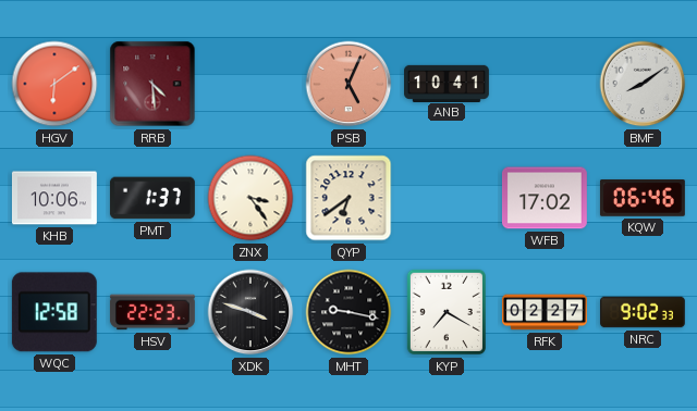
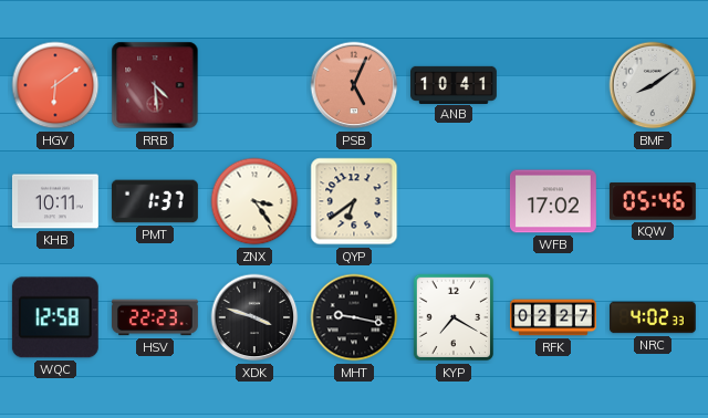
KHB: 10:06 -> 10:11 (55, 201)
KQW: 06:46 -> 05:46 (653, 201)
NRC: 9:02 -> 4:02 (654, 317)
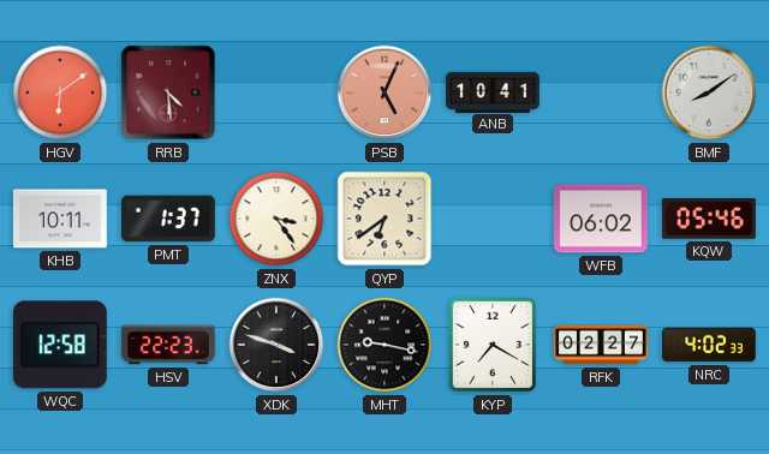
WFB: 17:02 -> 06:02 (601, 219)
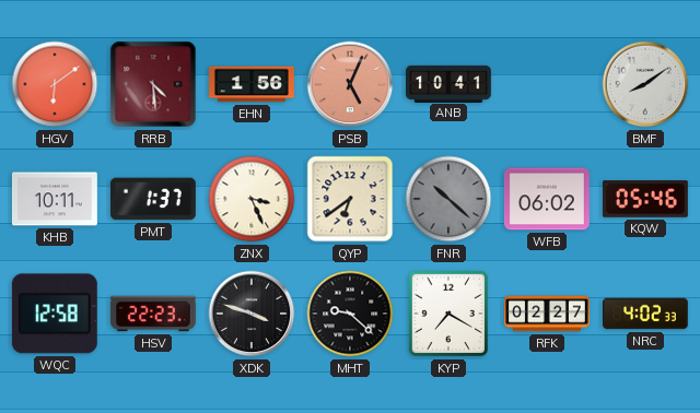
EHN: none -> 1:56 (253, 84)
ZNX: 3:24 -> 3:26 (252, 199)
FNR: none -> 10:22 (448, 199)
MHT: 9:17 -> 9:22 (350, 314)
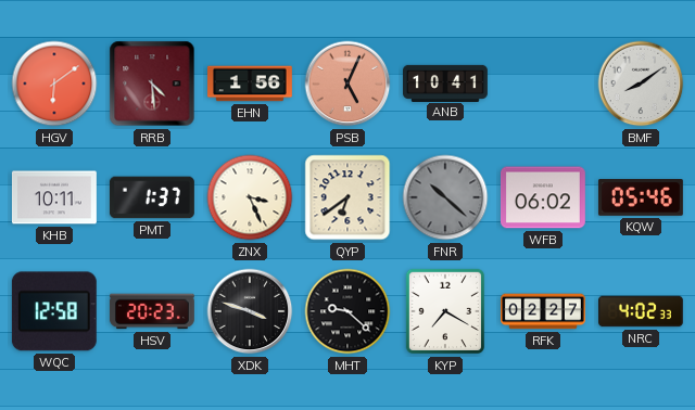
HSV: 22:23 -> 20:23 (152, 311)
